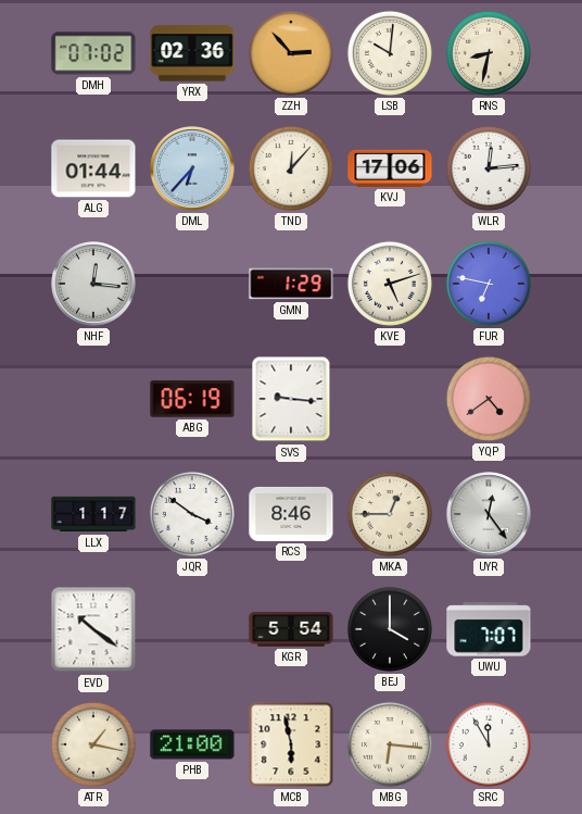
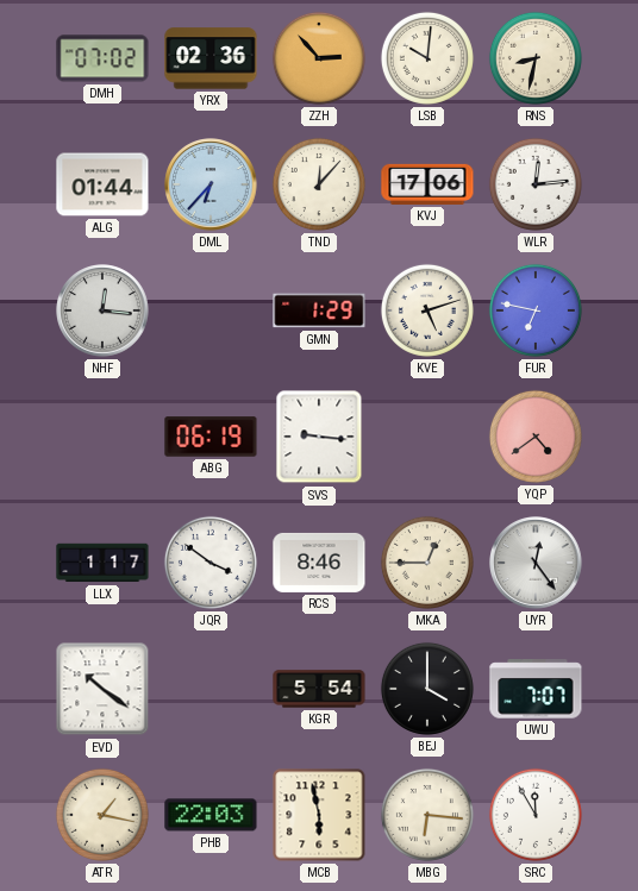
PHB: 21:00 -> 22:03 (211, 815)
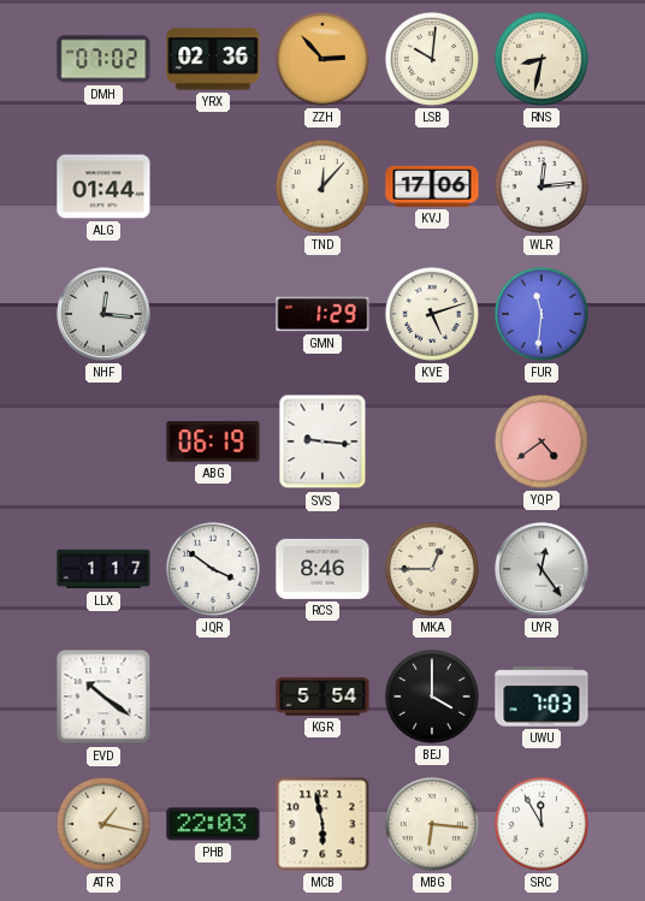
DML: 6:37 -> none (211, 184)
FUR: 6:47 -> 11:31 (542, 314)
UWU: 7:07 -> 7:03 (542, 697)
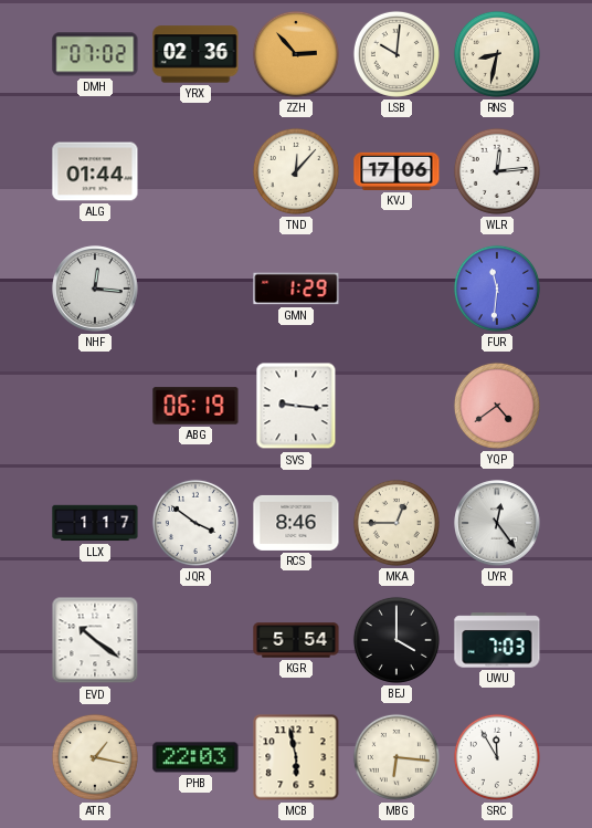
KVE: 5:12 -> none (432, 314)
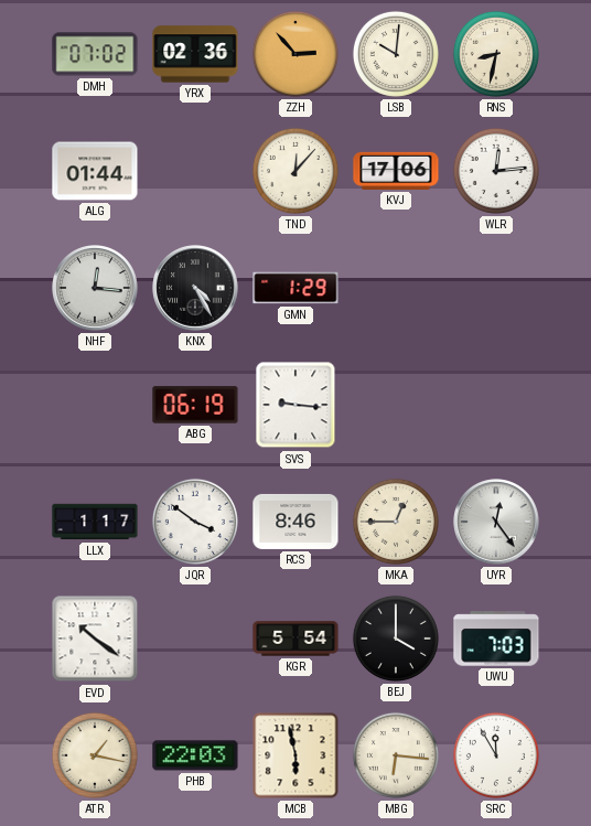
KNX: none -> 4:25 (195, 288)
FUR: 11:31 -> none (497, 289)
YQP: 4:39 -> none (497, 406)
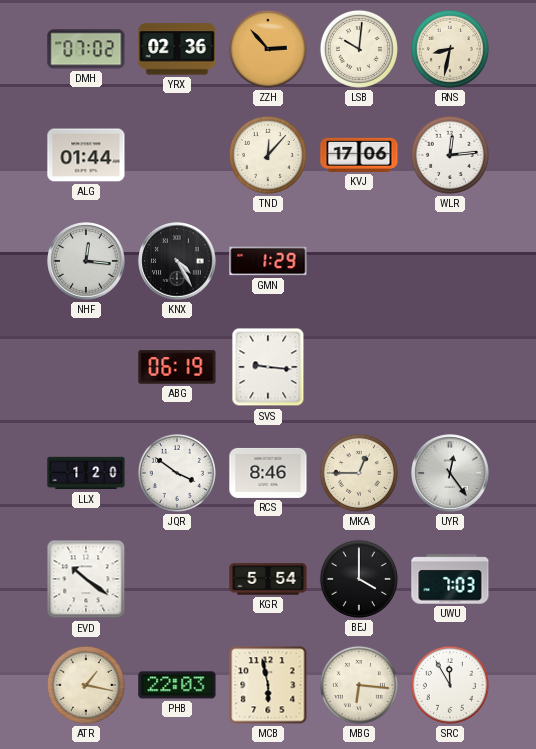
LLX: 1:17 -> 1:20 (86, 473)
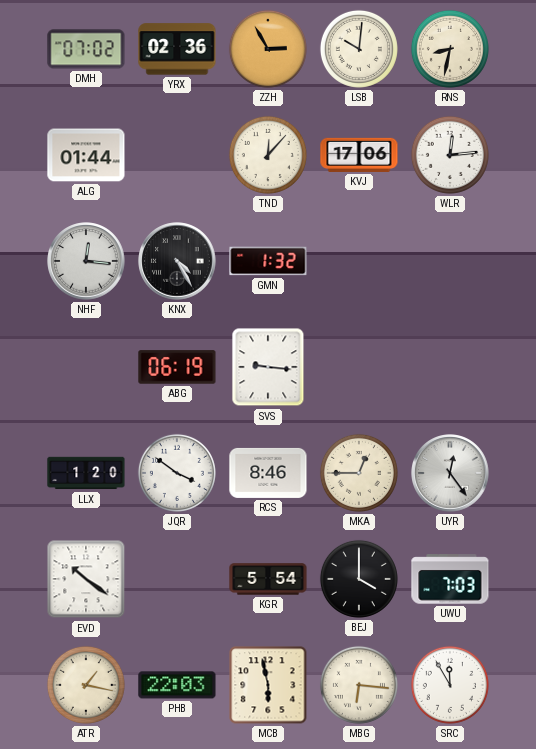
ZZH: 2:53 -> 2:55 (268, 49)
GMN: 1:29 -> 1:32 (268, 261)
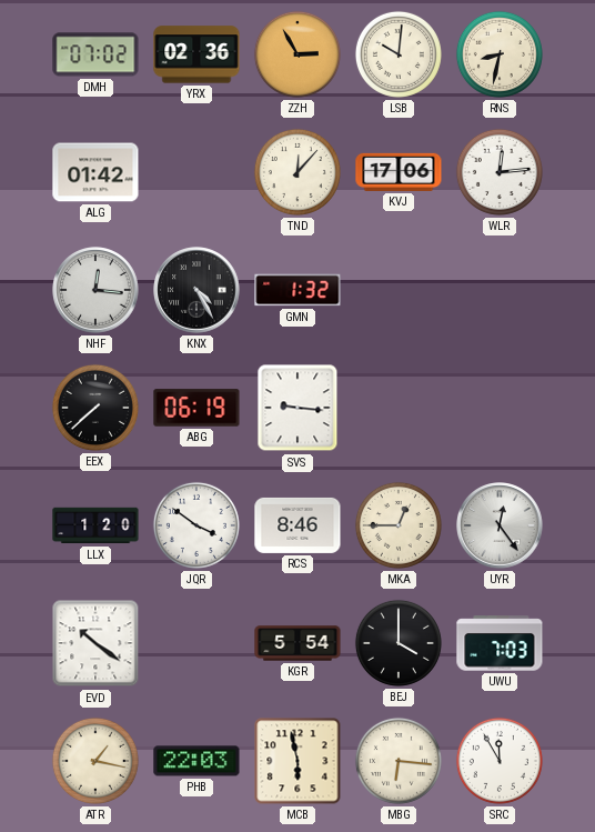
ALG: 01:44 -> 01:42 (95, 172)
EEX: none -> 7:38 (95, 408)
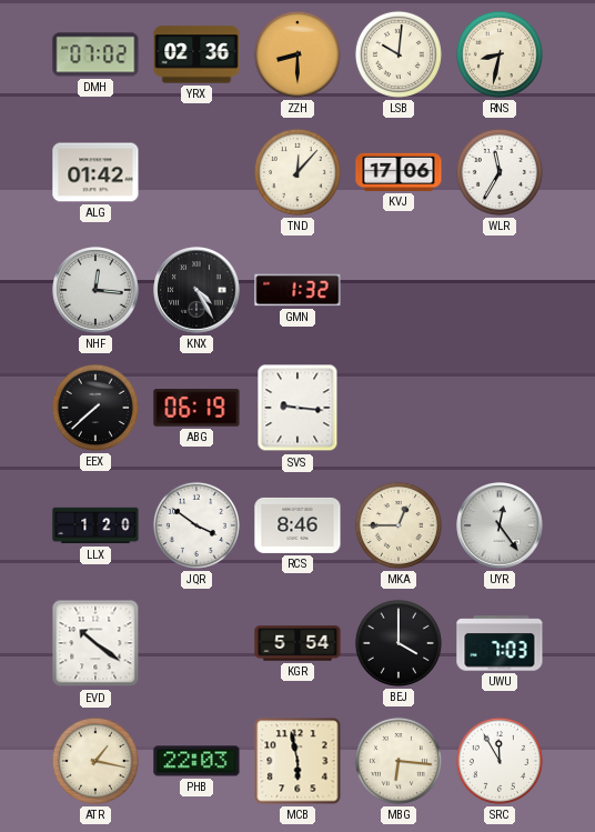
ZZH: 2:55 -> 8:30 (297, 54)
WLR: 12:14 -> 11:35 (500, 172)
